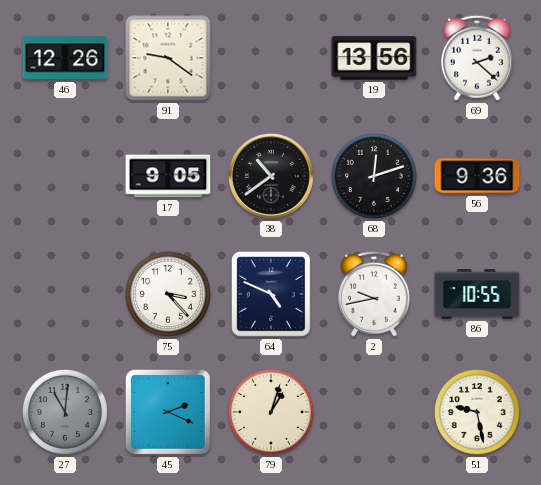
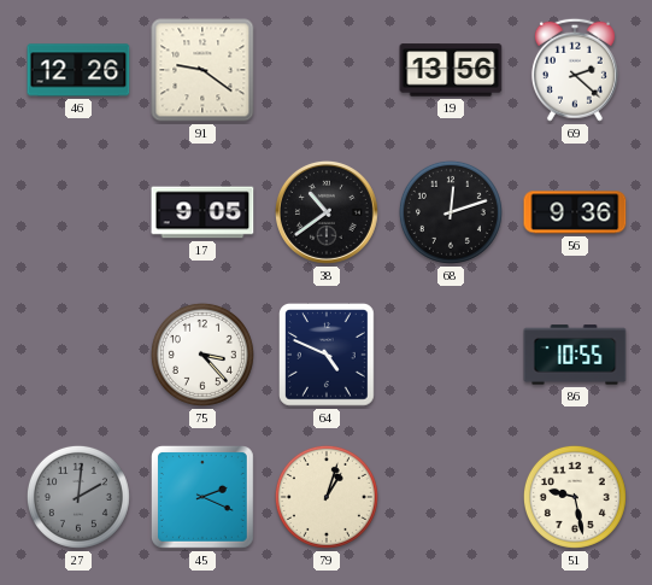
2: 9:43 -> none (374, 294)
27: 11:01 -> 2:01 (78, 497)
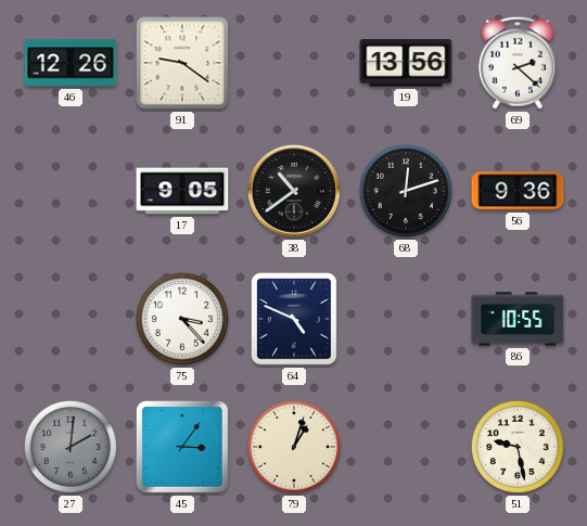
45: 2:19 -> 3:06 (183, 448)
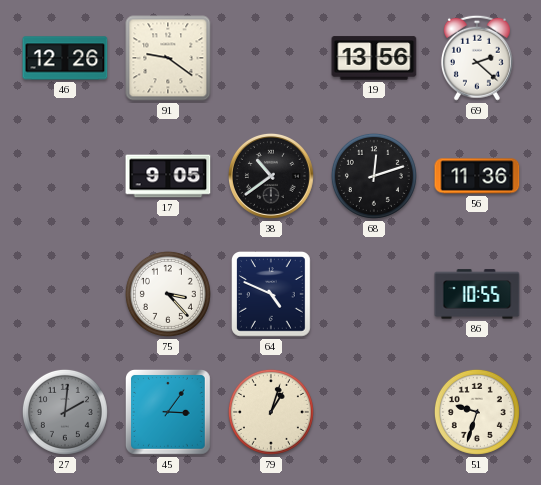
56: 9:36 -> 11:36 (477, 176)
51: 9:28 -> 9:33 (477, 412)
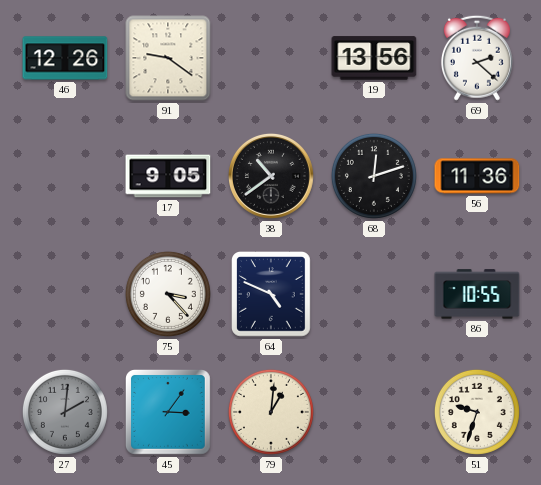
79: 1:03 -> 1:01 (271, 412)
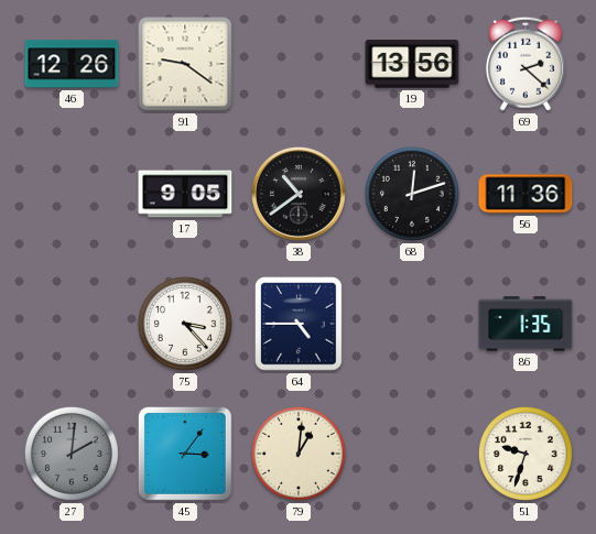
64: 4:49 -> 4:45 (300, 325)
86: 10:55 -> 1:35 (525, 324)
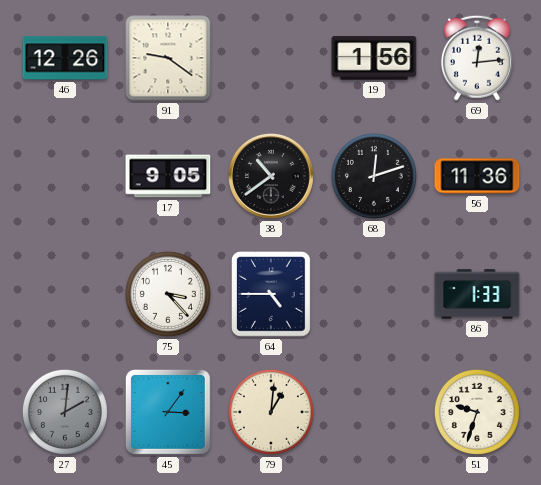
19: 13:56 -> 1:56 (374, 58)
69: 2:22 -> 12:14 (477, 58)
86: 1:35 -> 1:33 (477, 294)
